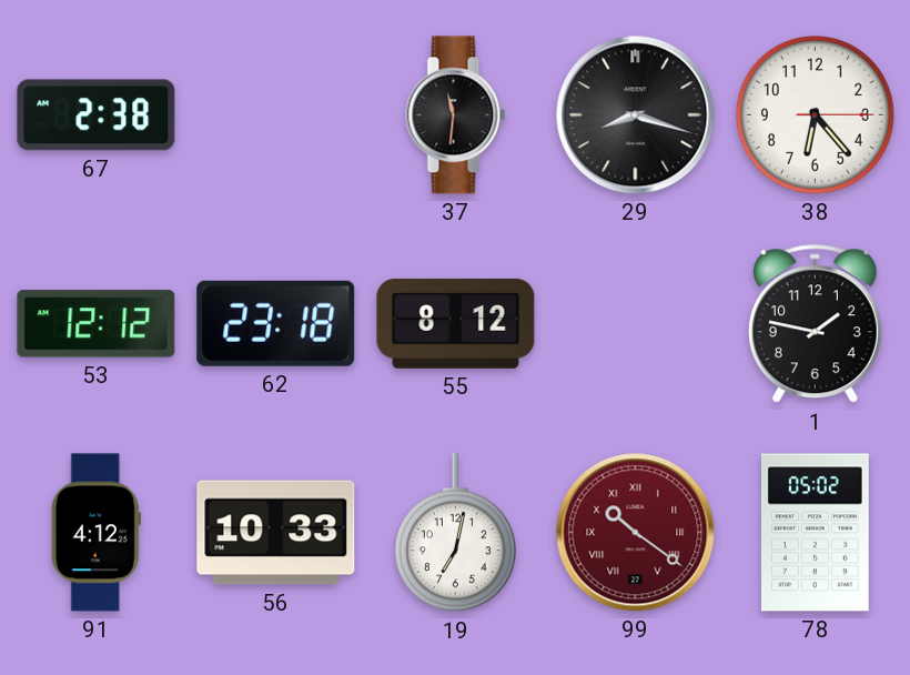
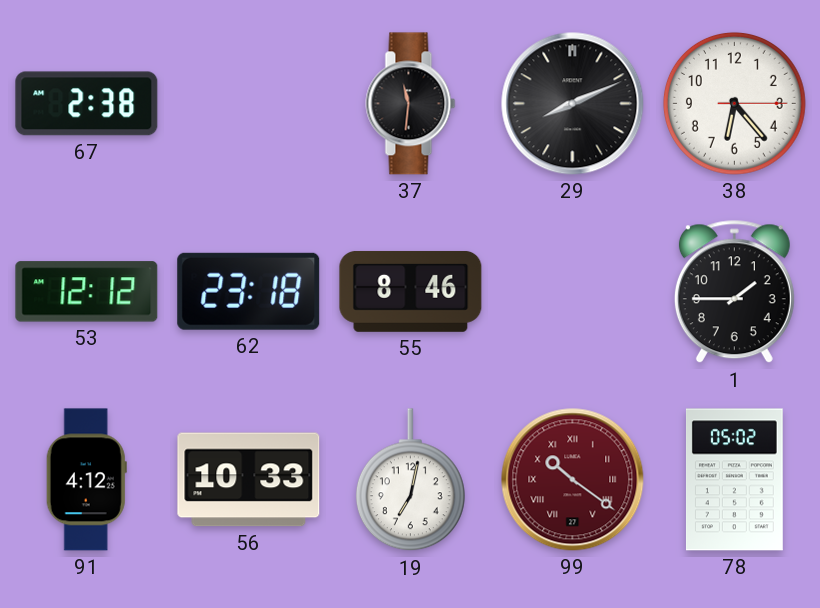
29: 8:18 -> 8:11 (573, 104)
55: 8:12 -> 8:46 (411, 291)
1: 1:47 -> 1:45 (734, 292)
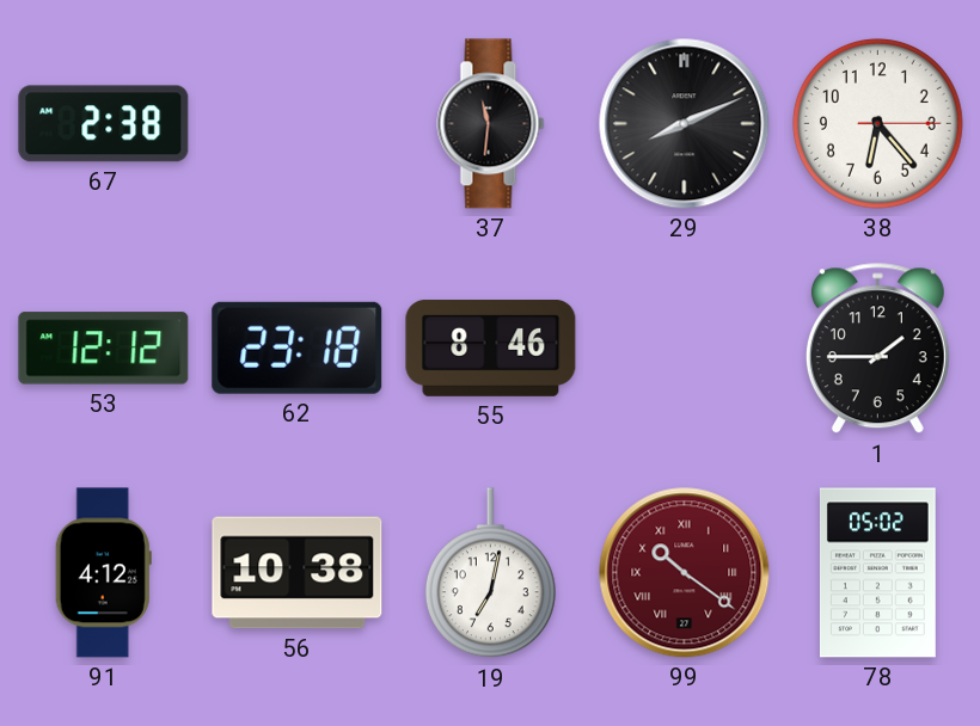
56: 10:33 -> 10:38 (298, 573)
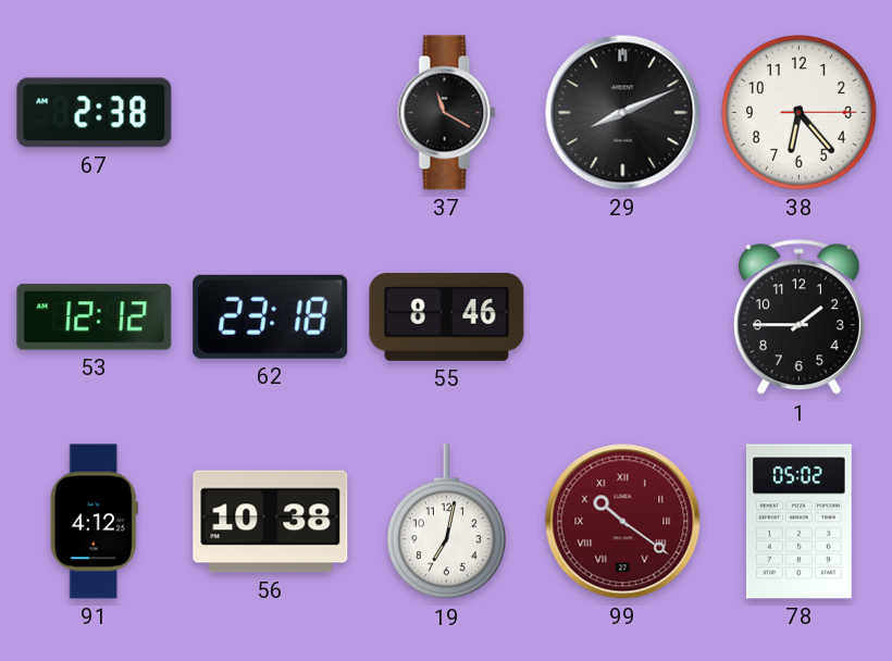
37: 11:31 -> 11:20 (447, 113)
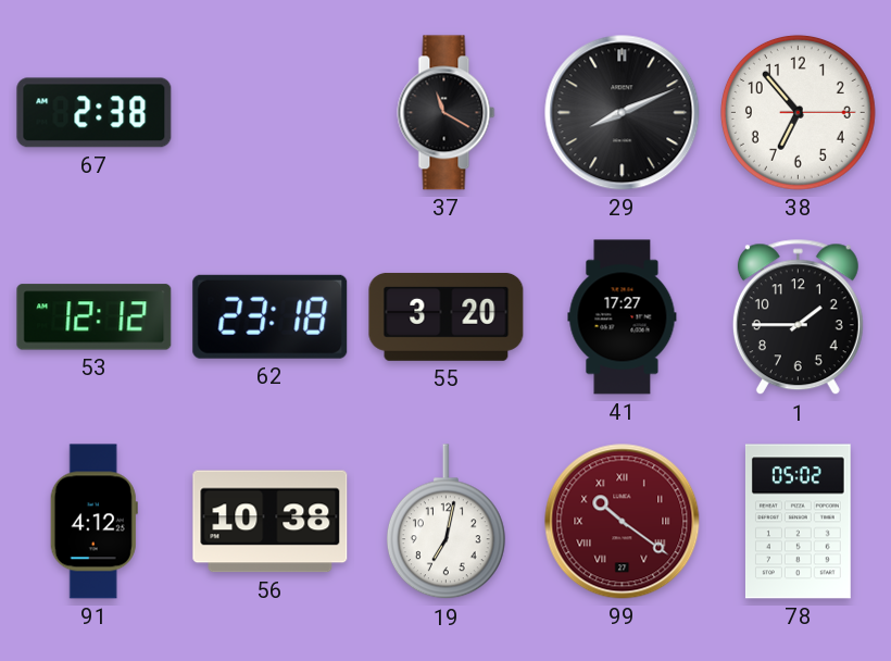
38: 6:23 -> 6:53 (798, 112)
55: 8:46 -> 3:20 (447, 316)
41: none -> 17:27 (623, 317)
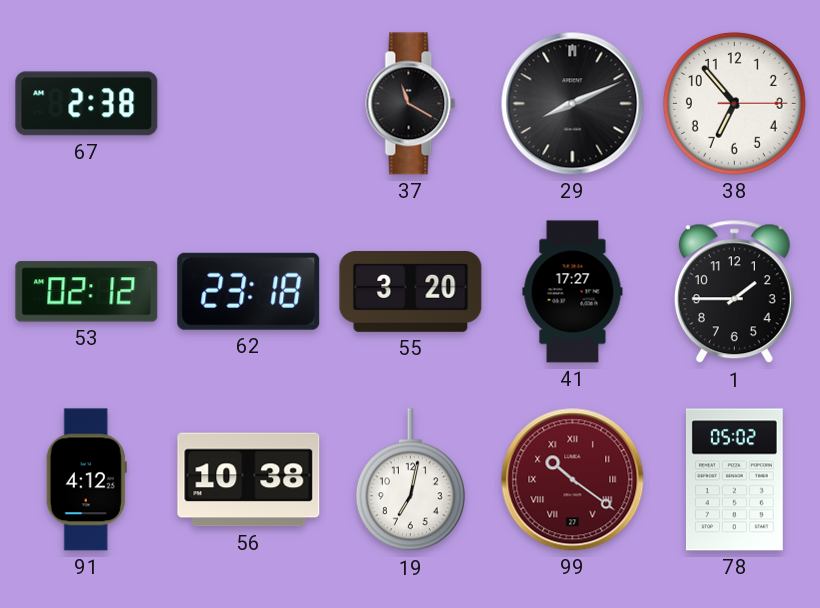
53: 12:12 -> 02:12 (87, 292)
